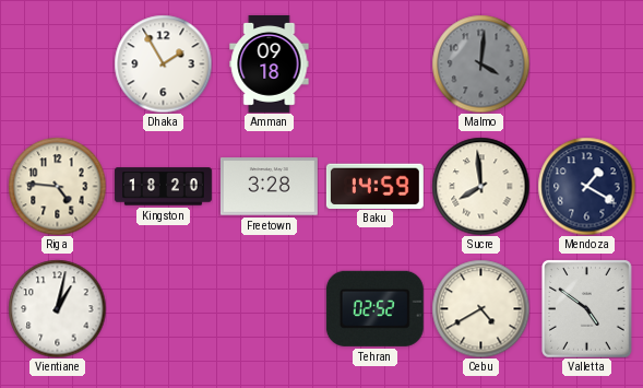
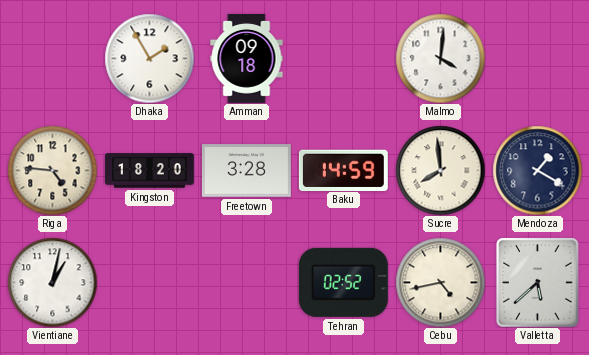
Malmo dial: grey -> white (440, 58)
Cebu: 4:40 -> 4:43 (440, 282)
Valletta: 4:51 -> 5:38 (538, 282)
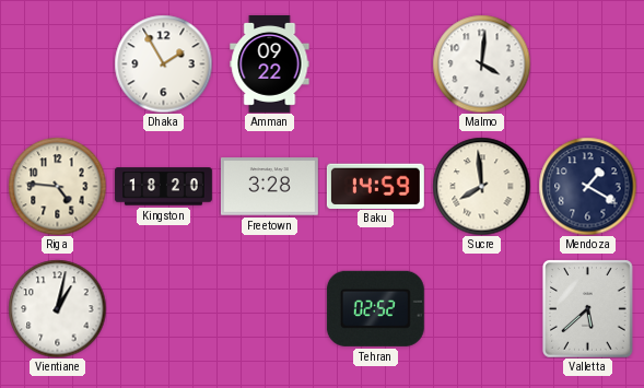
Amman: 09:18 -> 09:22 (270, 63)
Cebu: 4:43 -> none (440, 282)
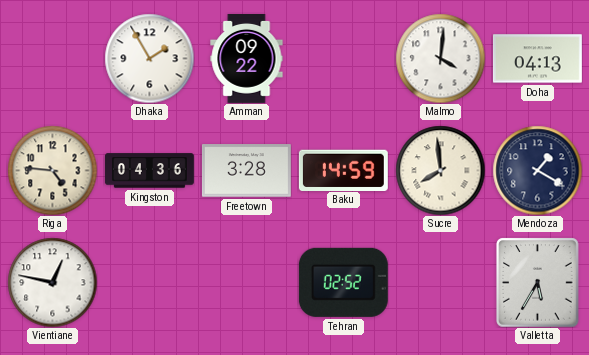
Doha: none -> 04:13 (537, 59)
Kingston: 18:20 -> 04:36 (149, 171)
Vientiane: 1:02 -> 12:47 (52, 282)
Valletta: 5:38 -> 5:35 (538, 282)
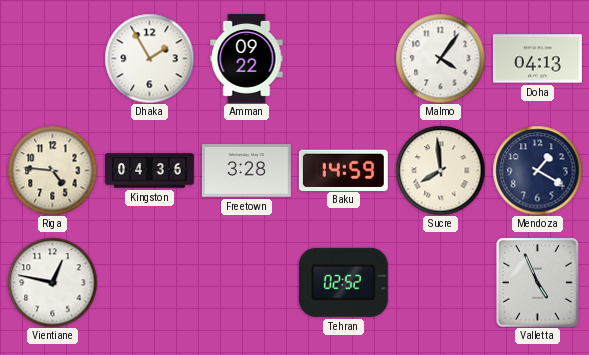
Malmo: 4:01 -> 4:06 (440, 58)
Valletta: 5:35 -> 4:56 (538, 282)
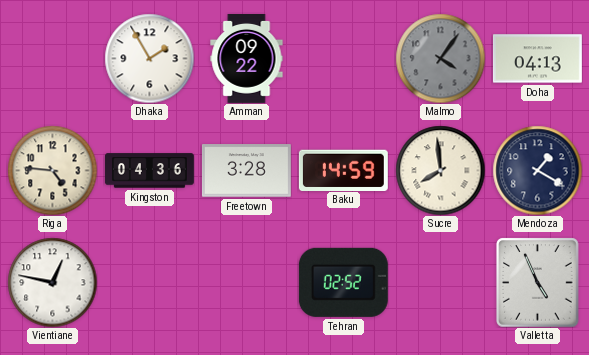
Malmo dial: white -> grey (440, 58)
